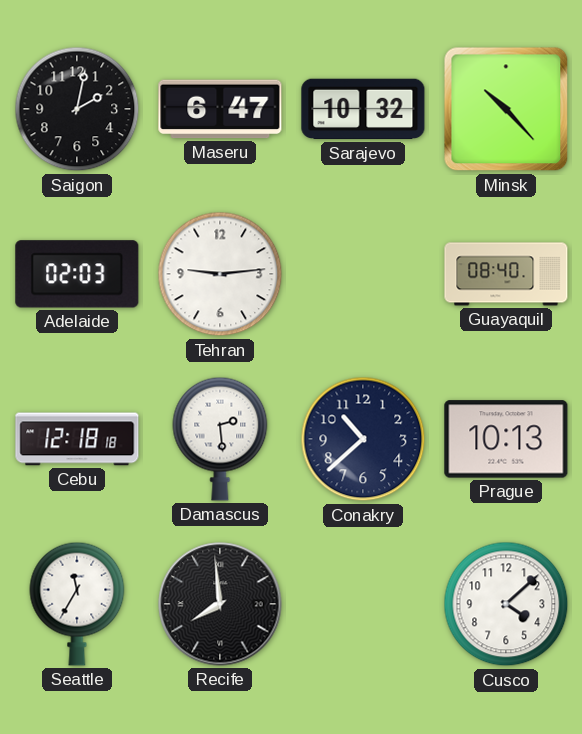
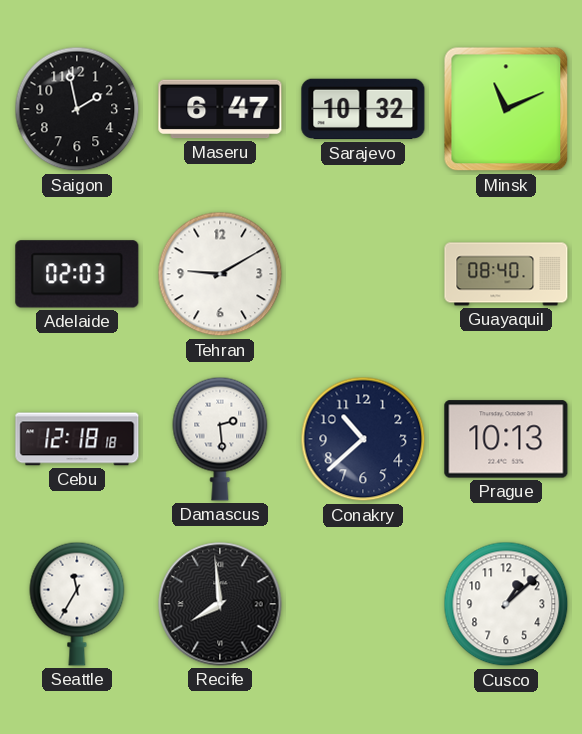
Saigon: 2:02 -> 1:58 (77, 109)
Minsk: 10:23 -> 11:11 (506, 109)
Tehran: 9:14 -> 9:10 (220, 274)
Cusco: 4:08 -> 1:08 (506, 604)
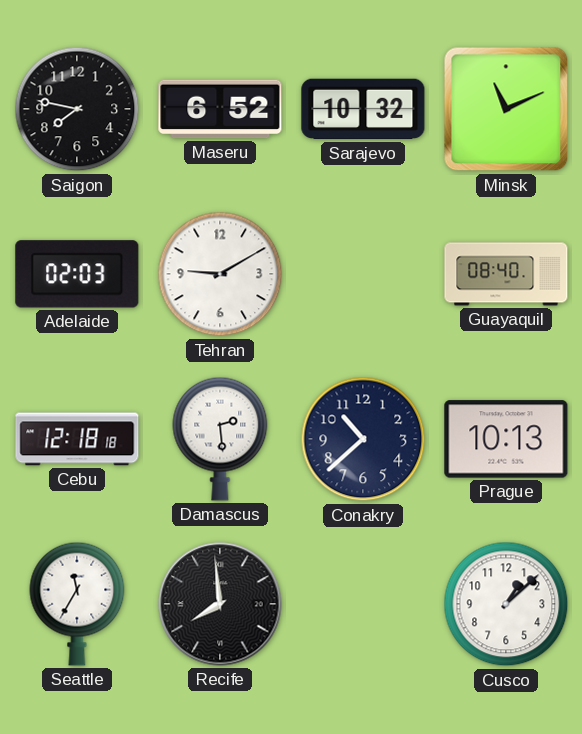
Saigon: 1:58 -> 7:47 (77, 109)
Maseru: 6:47 -> 6:52 (220, 109)
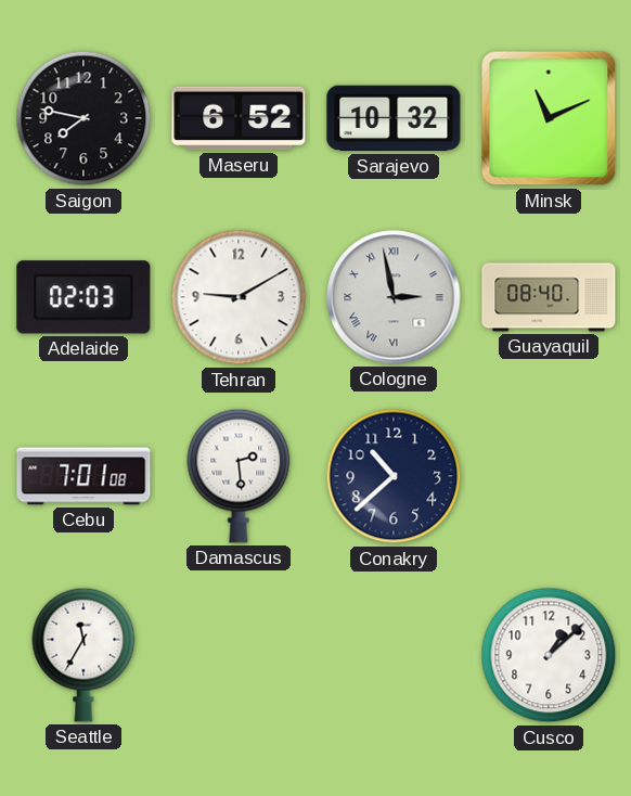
Cologne: none -> 2:58 (394, 297)
Cebu: 12:18 -> 7:01 (83, 476)
Prague: 10:13 -> none (506, 439)
Recife: 7:59 -> none (220, 604)
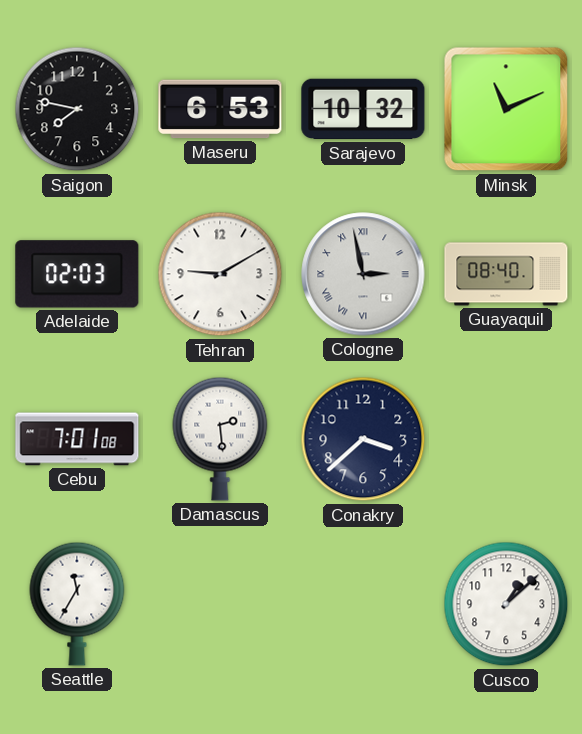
Maseru: 6:52 -> 6:53 (220, 109)
Conakry: 10:38 -> 3:38 (363, 439)
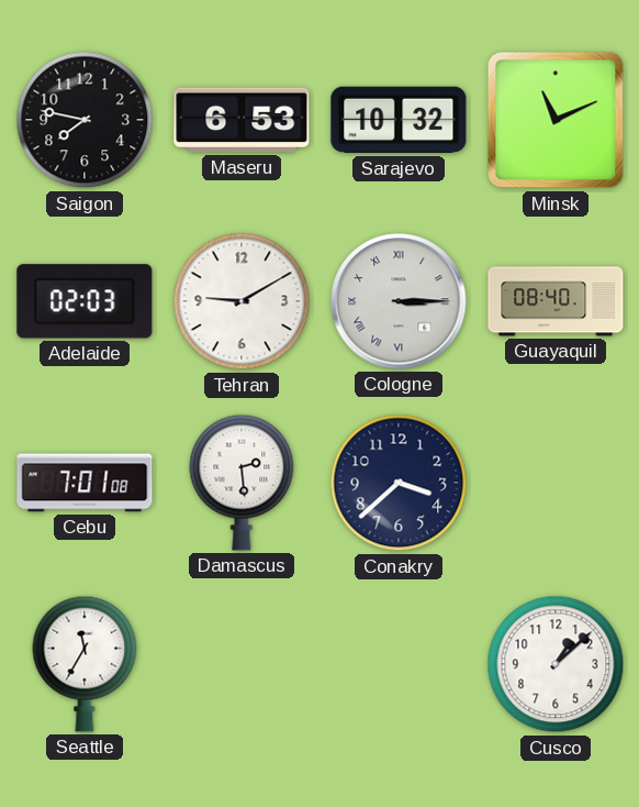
Cologne: 2:58 -> 3:15 (399, 301)
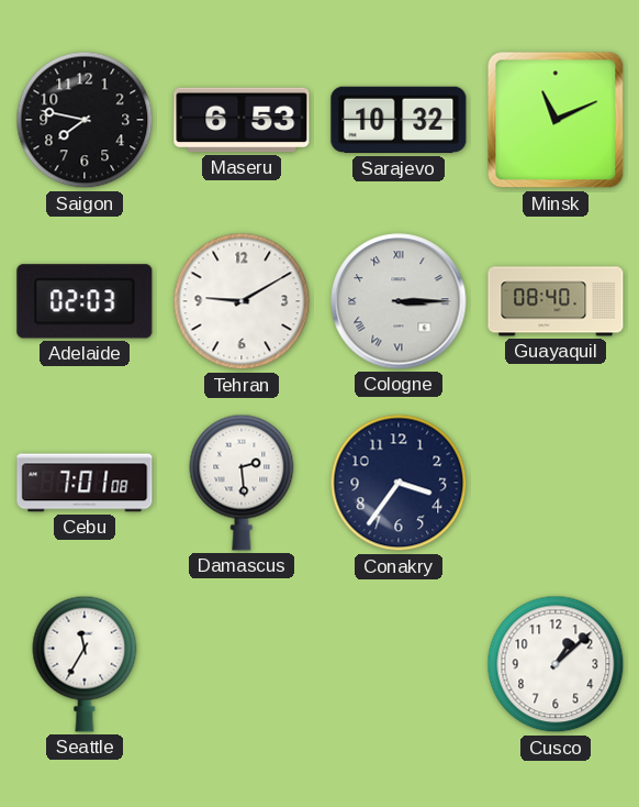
Conakry: 3:38 -> 3:36 (399, 483)
